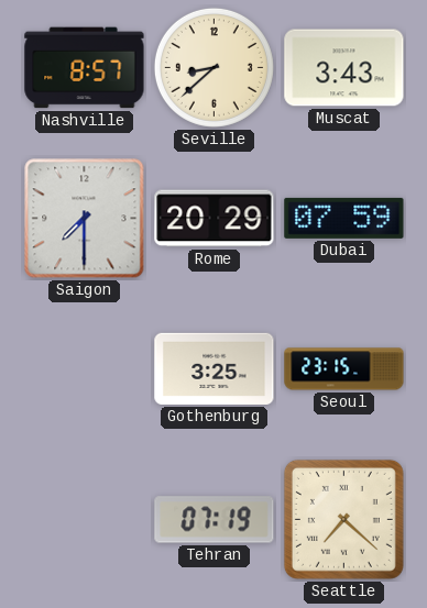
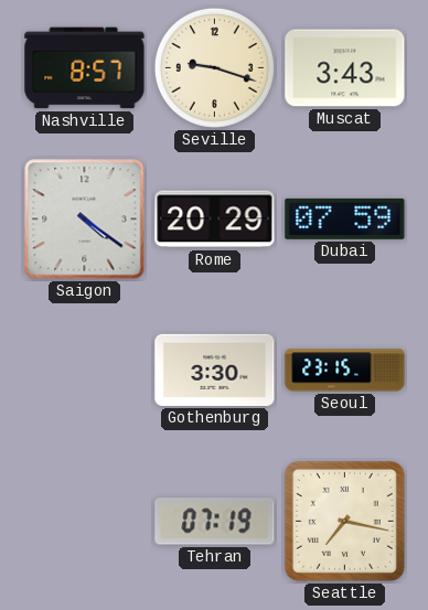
Seville: 8:38 -> 9:18 (214, 67)
Saigon: 7:30 -> 4:21 (85, 220)
Gothenburg: 3:25 -> 3:30 (215, 370)
Seattle: 7:22 -> 7:17 (344, 521)
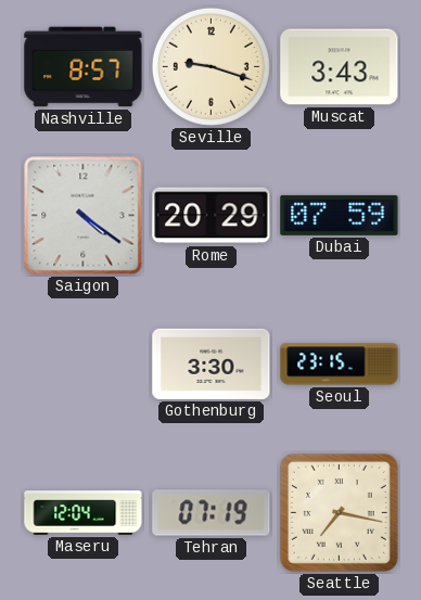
Maseru: none -> 12:04 (84, 513)
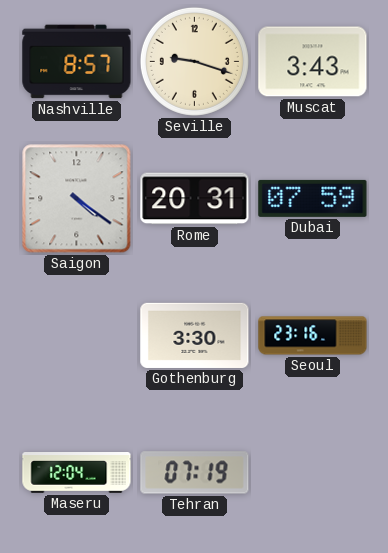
Rome: 20:29 -> 20:31 (195, 199)
Seoul: 23:15 -> 23:16 (313, 336)
Seattle: 7:17 -> none (339, 512)
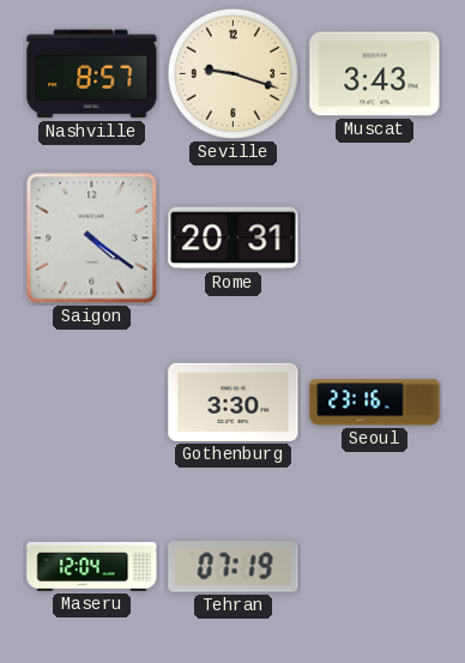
Dubai: 07:59 -> none (313, 198)
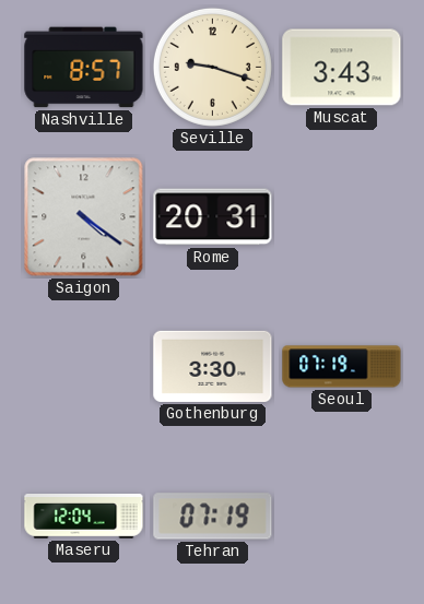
Seoul: 23:16 -> 07:19 (342, 367)
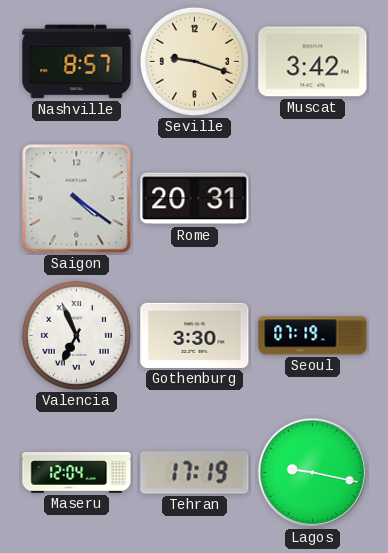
Muscat: 3:43 -> 3:42 (313, 62)
Valencia: none -> 6:56 (76, 335)
Tehran: 07:19 -> 17:19 (195, 473)
Lagos: none -> 9:17 (313, 473)
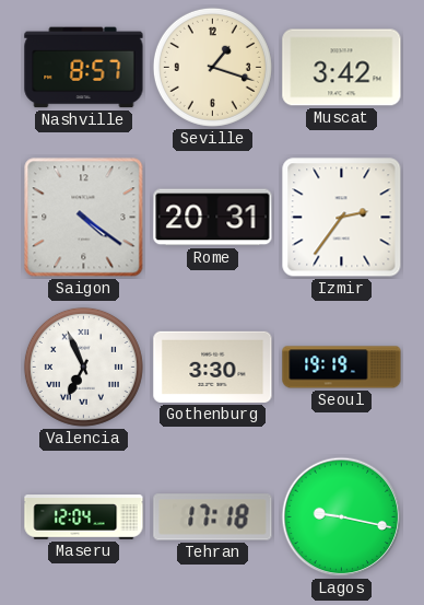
Seville: 9:18 -> 1:18 (212, 67)
Izmir: none -> 2:36 (342, 218)
Seoul: 07:19 -> 19:19 (342, 368)
Tehran: 17:19 -> 17:18 (213, 517)
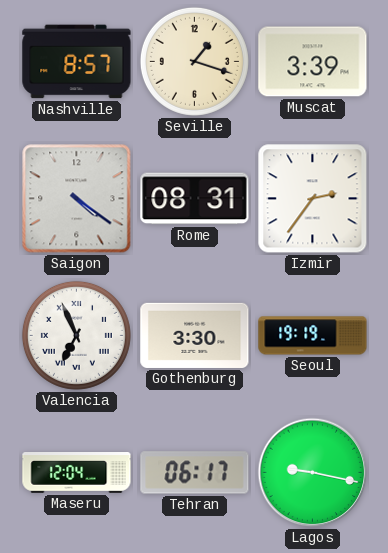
Muscat: 3:42 -> 3:39 (313, 62)
Rome: 20:31 -> 08:31 (195, 199)
Tehran: 17:18 -> 06:17 (195, 473)
